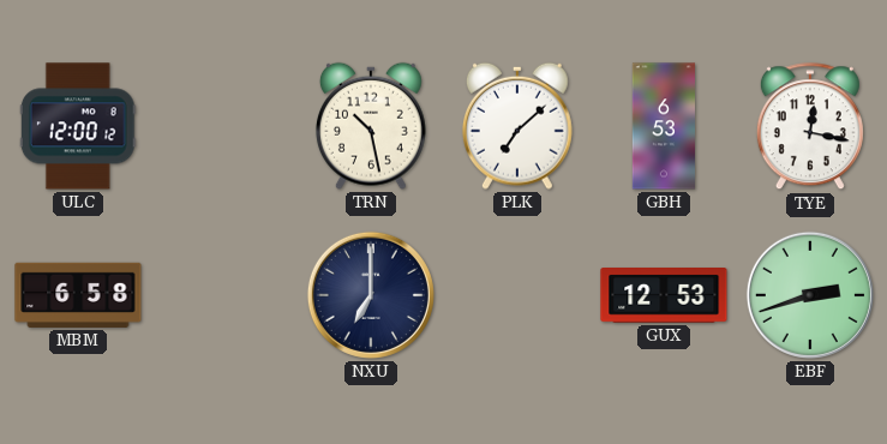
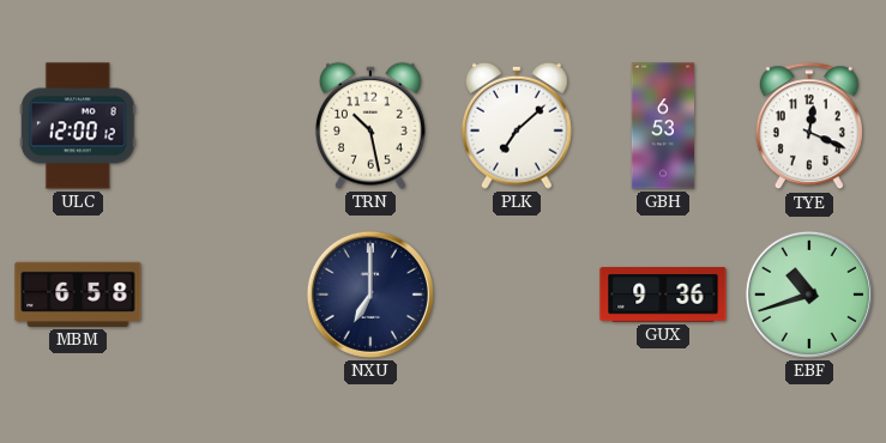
TYE: 12:17 -> 12:19 (809, 127)
GUX: 12:53 -> 9:36 (663, 296)
EBF: 2:42 -> 10:42 (809, 295)
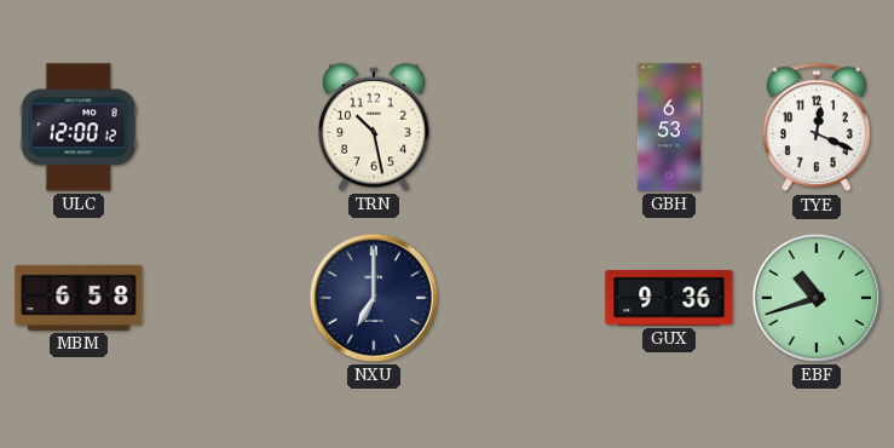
PLK: 7:08 -> none (517, 126)
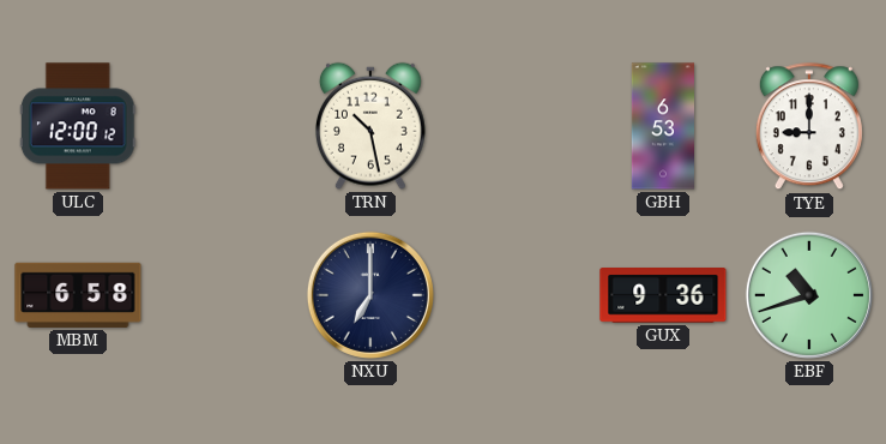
TYE: 12:19 -> 9:00 (809, 127)
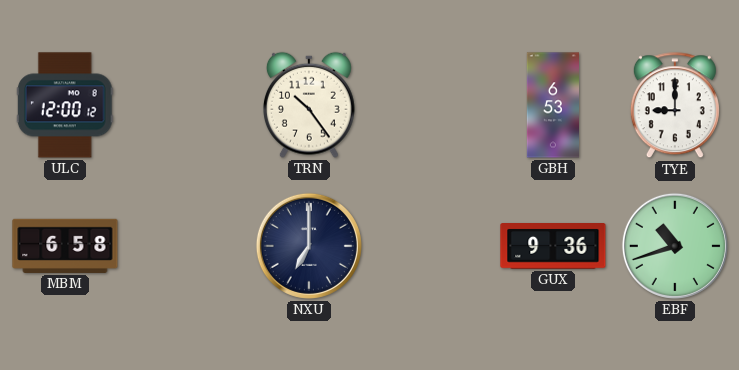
TRN: 10:28 -> 10:24 (309, 105)
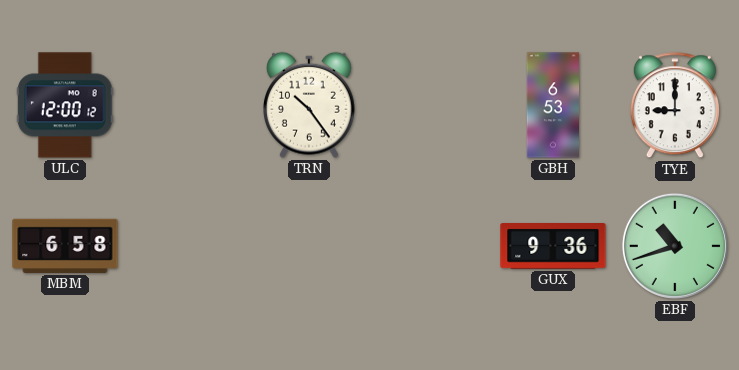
NXU: 7:00 -> none (309, 246)
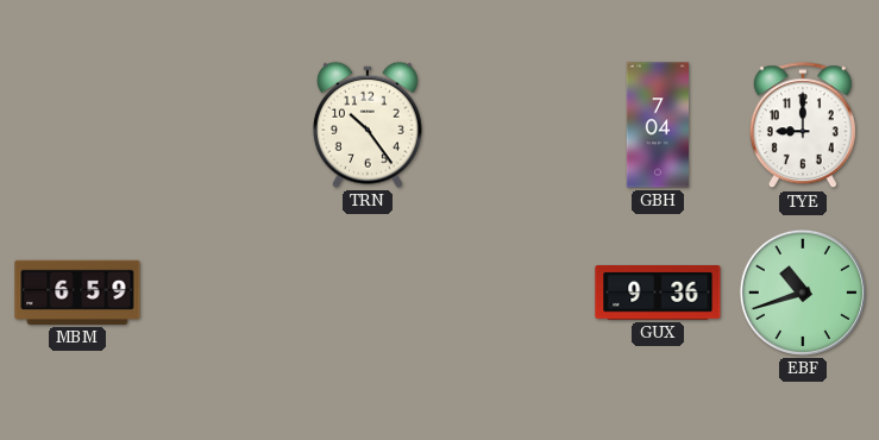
ULC: 12:00 -> none (65, 105)
GBH: 6:53 -> 7:04 (657, 125)
MBM: 6:58 -> 6:59 (77, 293)
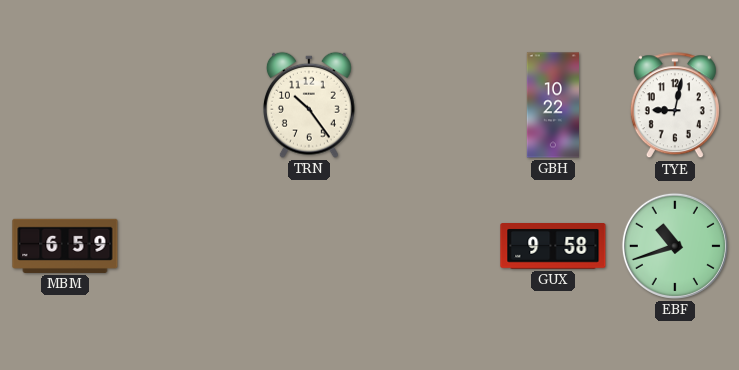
GBH: 7:04 -> 10:22 (552, 105)
TYE: 9:00 -> 9:02 (675, 106)
GUX: 9:36 -> 9:58 (553, 247)
